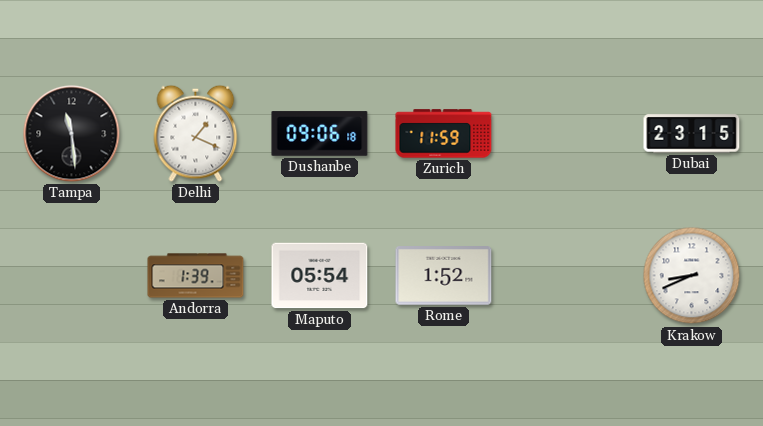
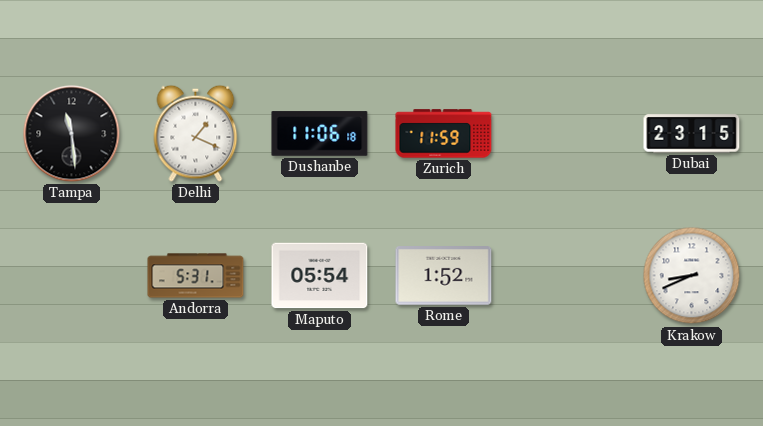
Dushanbe: 09:06 -> 11:06 (320, 134)
Andorra: 1:39 -> 5:31 (196, 276)
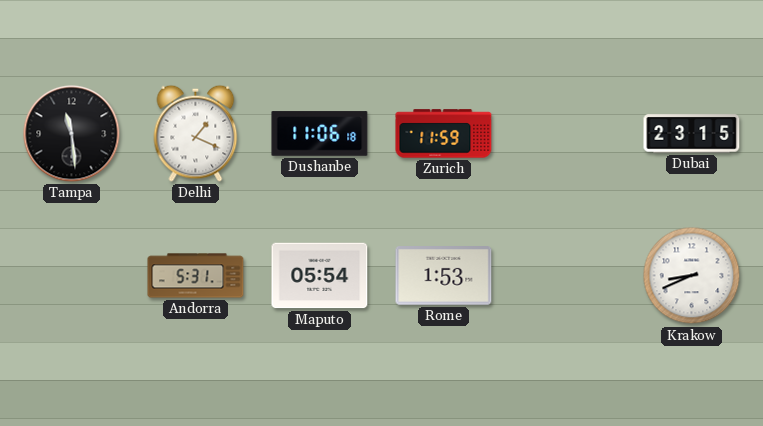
Rome: 1:52 -> 1:53 (444, 276)
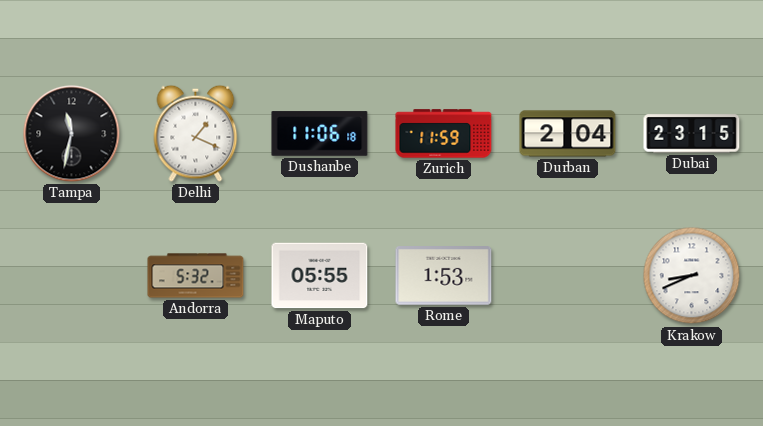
Tampa: 11:29 -> 11:32 (72, 134)
Durban: none -> 2:04 (568, 134)
Andorra: 5:31 -> 5:32 (196, 276)
Maputo: 05:54 -> 05:55 (320, 276)
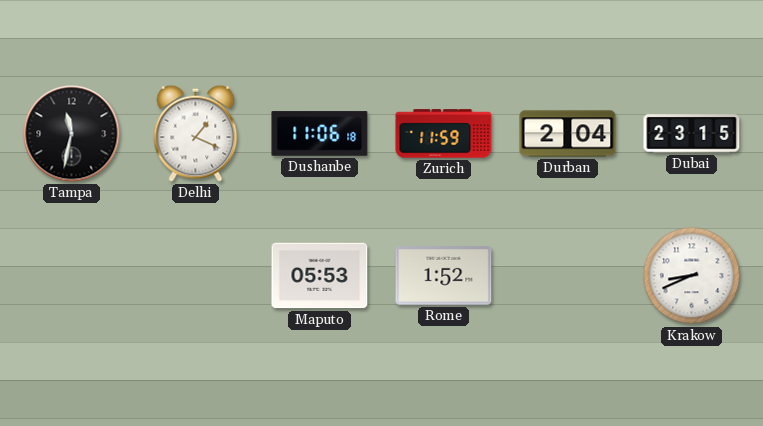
Andorra: 5:32 -> none (196, 276)
Maputo: 05:55 -> 05:53 (320, 276)
Rome: 1:53 -> 1:52 (444, 276)
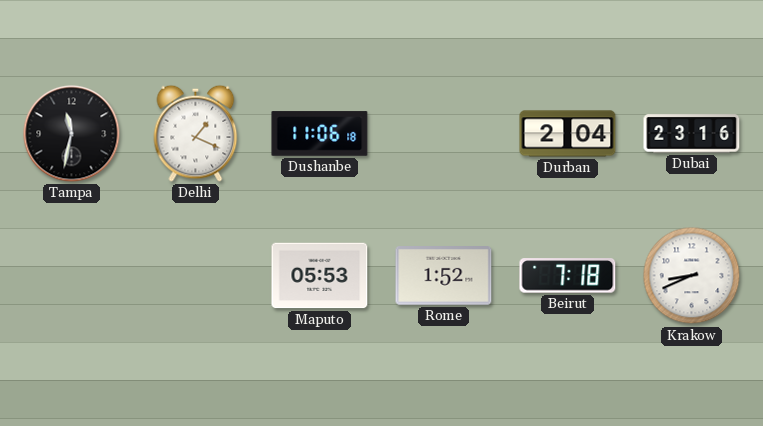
Zurich: 11:59 -> none (444, 134)
Dubai: 23:15 -> 23:16 (692, 134)
Beirut: none -> 7:18 (568, 276)
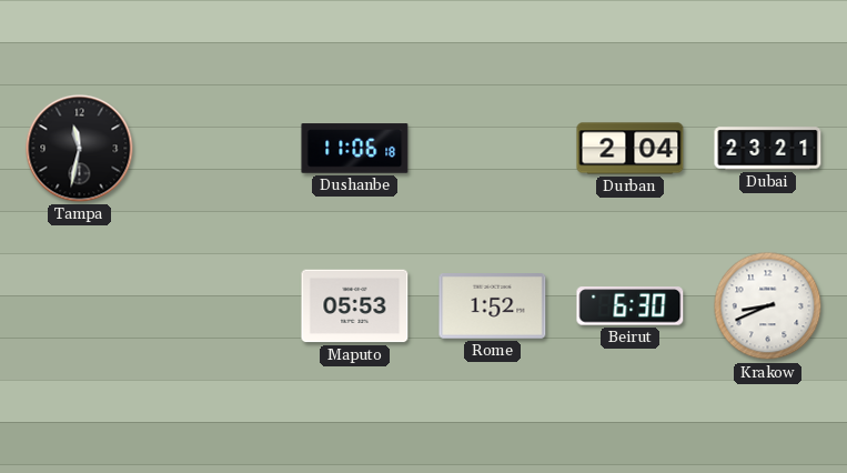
Delhi: 1:19 -> none (196, 133)
Dubai: 23:16 -> 23:21 (768, 149)
Beirut: 7:18 -> 6:30 (631, 306)
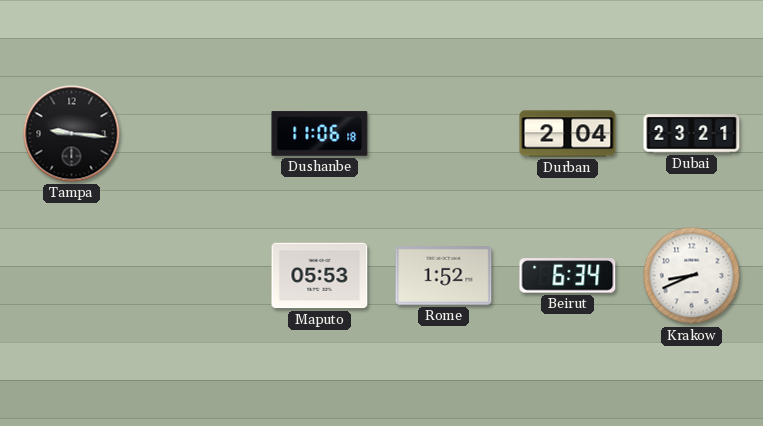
Tampa: 11:32 -> 9:16 (72, 134)
Beirut: 6:30 -> 6:34 (568, 276)
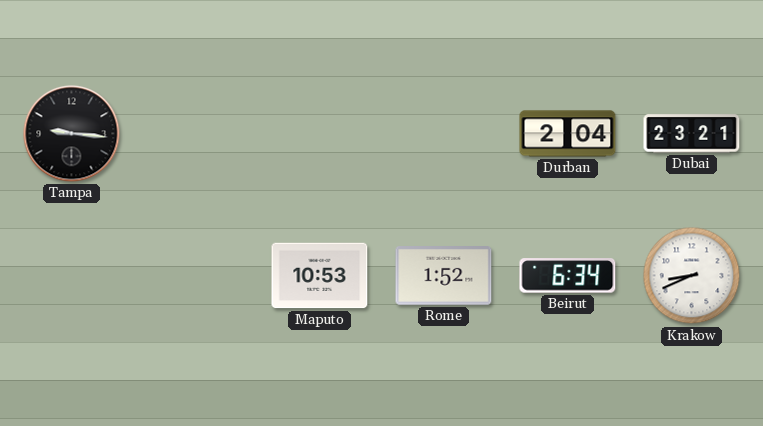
Dushanbe: 11:06 -> none (320, 134)
Maputo: 05:53 -> 10:53 (320, 276)
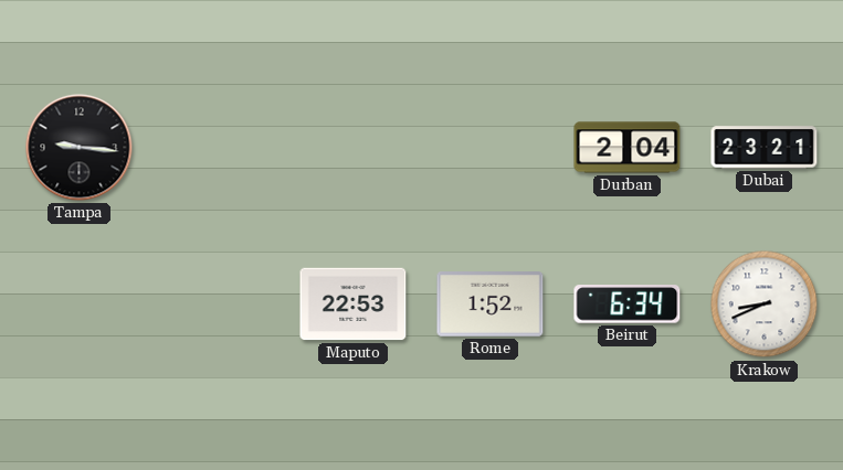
Maputo: 10:53 -> 22:53 (354, 305)
